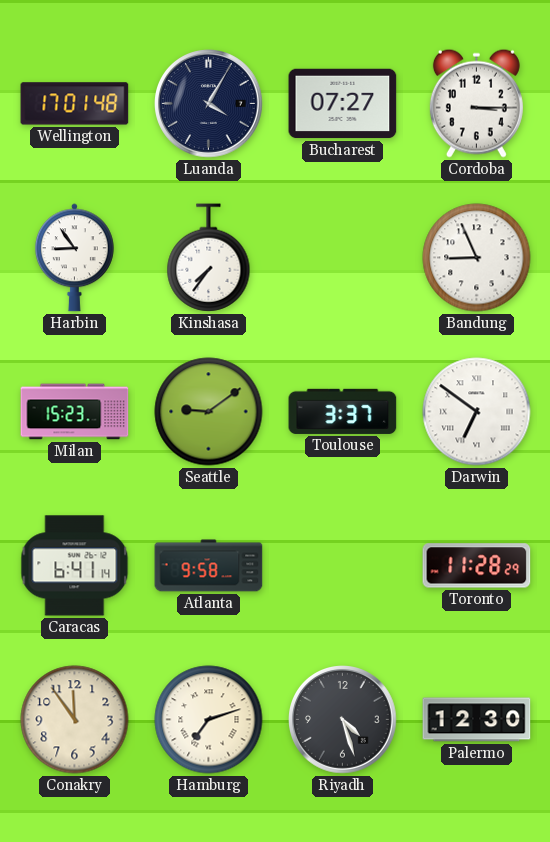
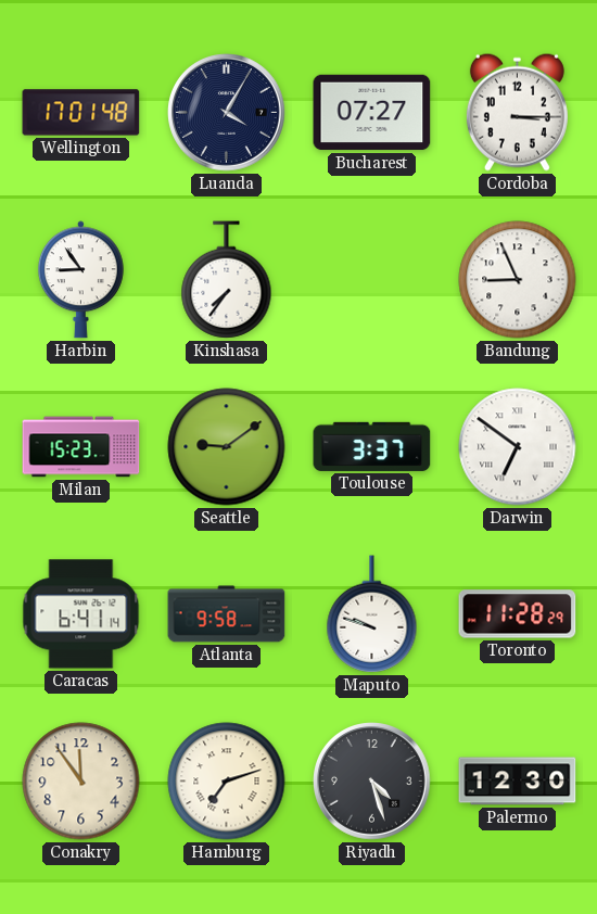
Maputo: none -> 9:48 (372, 614)
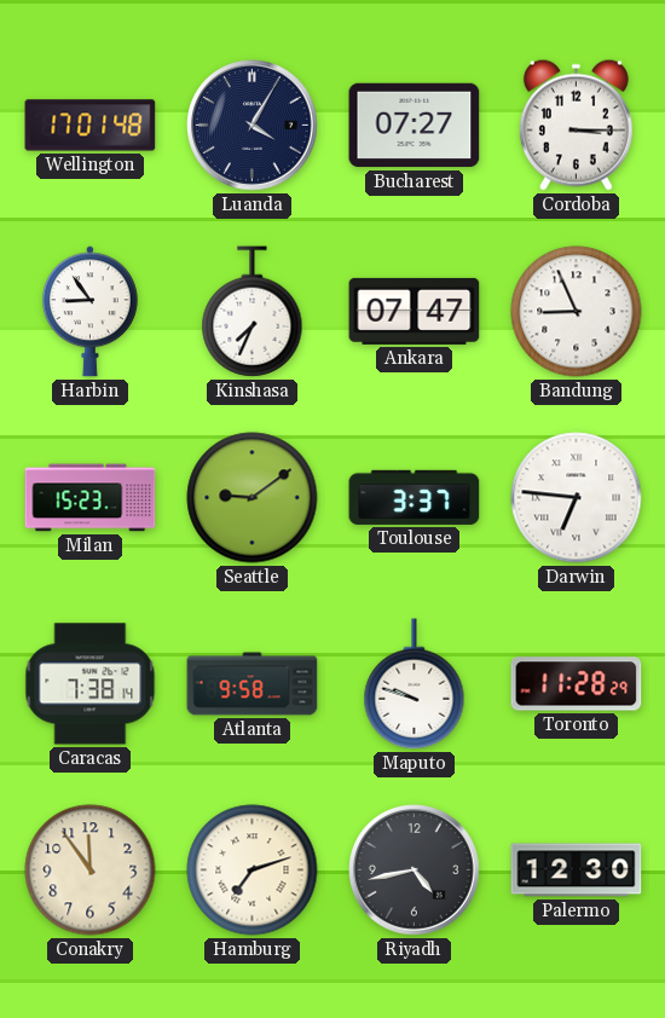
Kinshasa: 7:36 -> 7:34 (253, 312)
Ankara: none -> 07:47 (415, 311)
Darwin: 6:51 -> 6:46 (577, 498)
Caracas: 6:41 -> 7:38 (91, 684)
Riyadh: 4:27 -> 4:43 (415, 870)
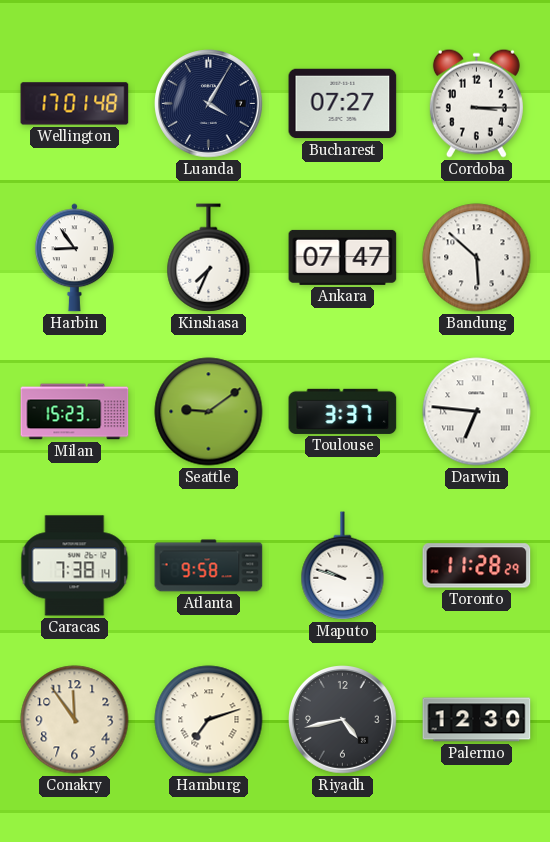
Bandung: 8:56 -> 5:52 (477, 258)
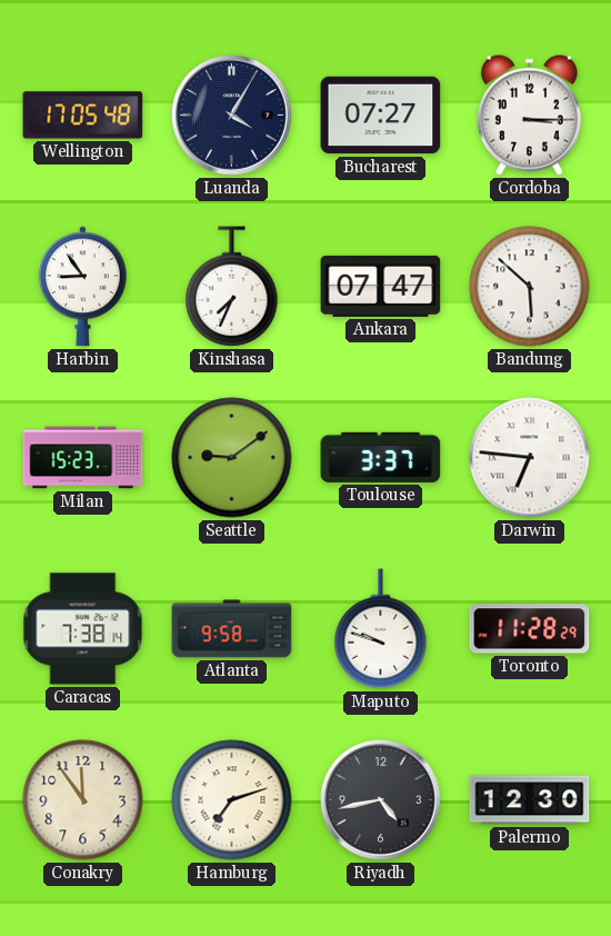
Wellington: 17:01 -> 17:05 (83, 116)
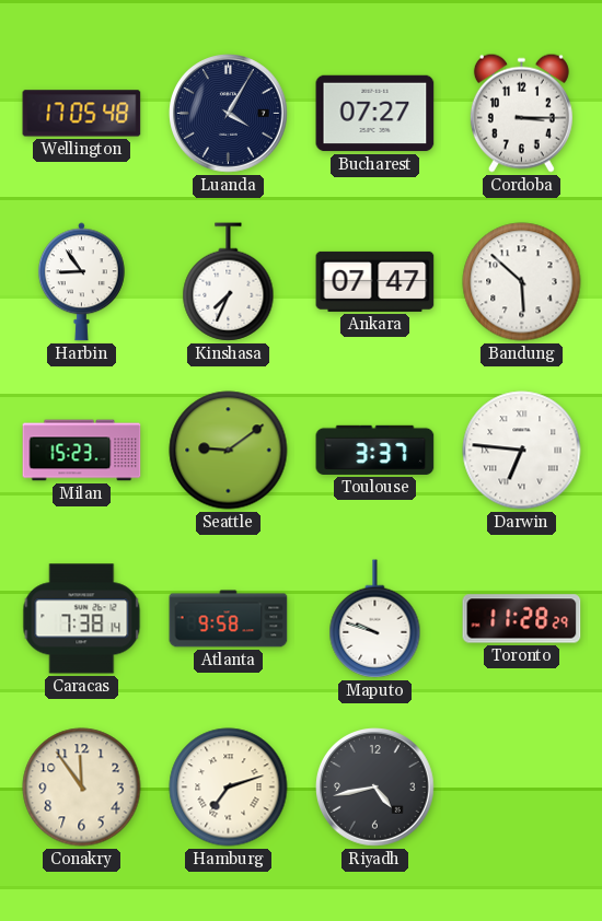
Palermo: 12:30 -> none (530, 800)
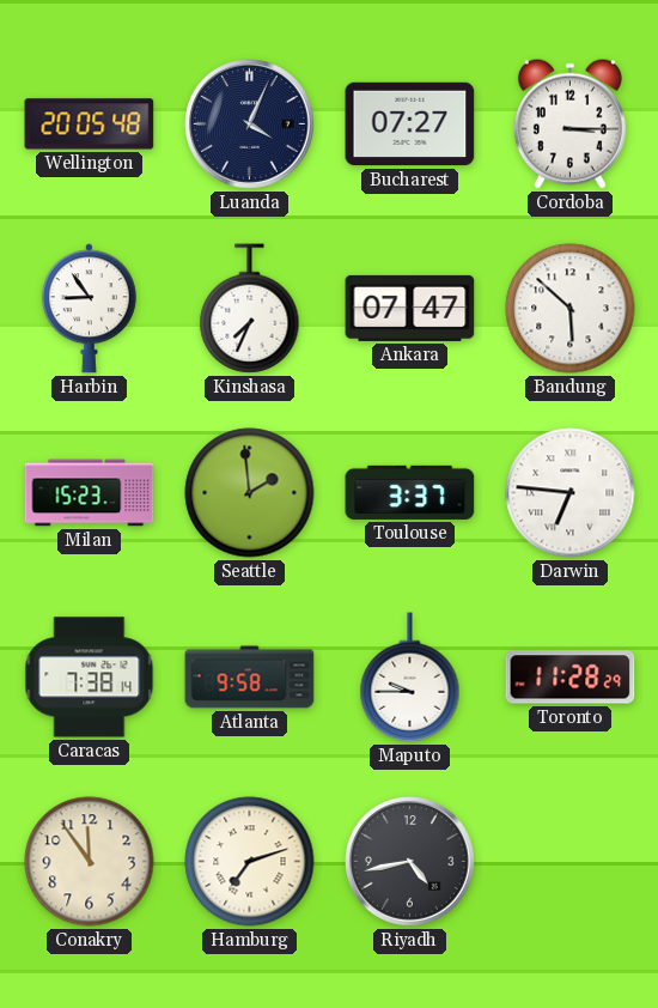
Wellington: 17:05 -> 20:05 (90, 125)
Luanda: 4:05 -> 4:04 (250, 125)
Seattle: 9:09 -> 1:59 (250, 493)
Maputo: 9:48 -> 9:45 (410, 678)
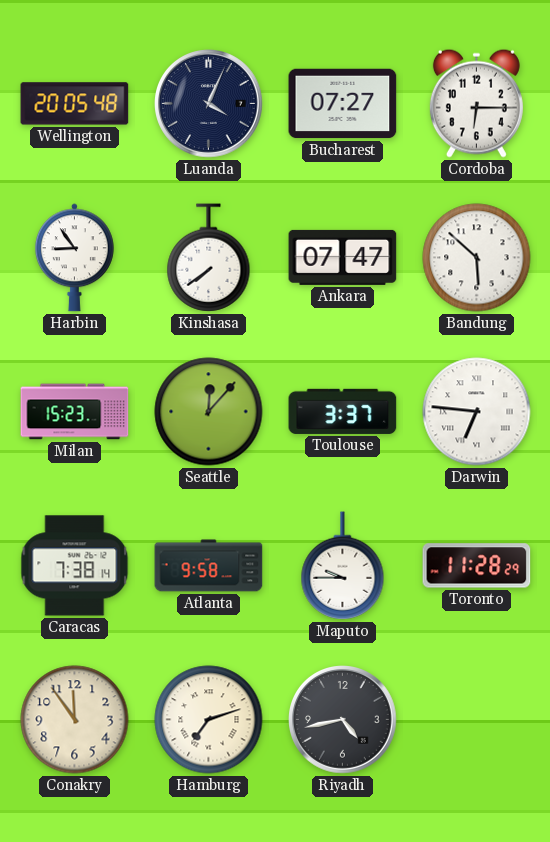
Cordoba: 3:15 -> 6:15 (476, 103)
Kinshasa: 7:34 -> 7:39 (209, 258)
Seattle: 1:59 -> 12:07 (209, 412)
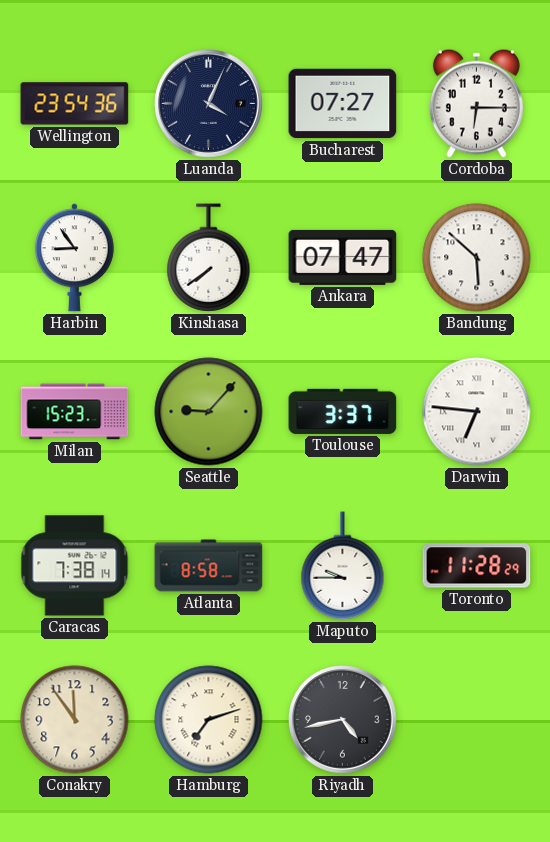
Wellington: 20:05 -> 23:54 (75, 104)
Seattle: 12:07 -> 9:07 (209, 412)
Atlanta: 9:58 -> 8:58 (209, 566)
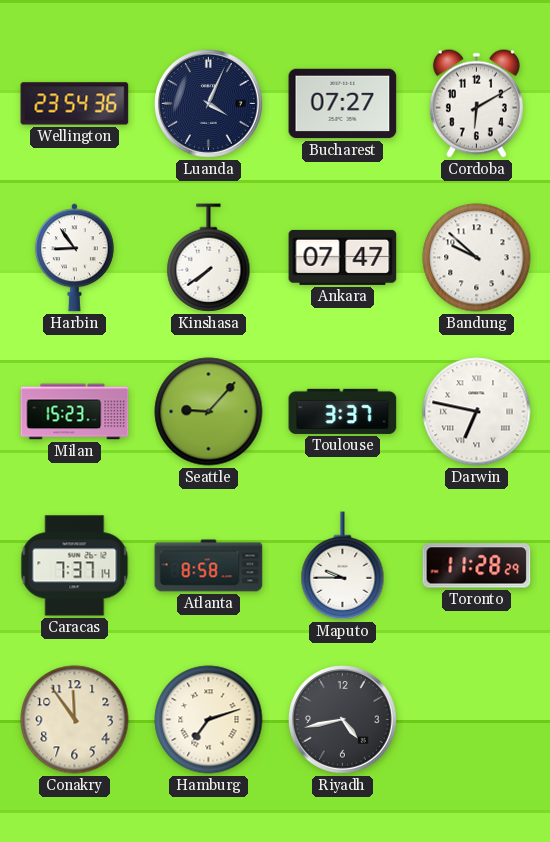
Cordoba: 6:15 -> 6:10 (476, 103)
Bandung: 5:52 -> 9:52 (477, 258)
Darwin: 6:46 -> 6:47 (477, 412)
Caracas: 7:38 -> 7:37 (75, 566)
